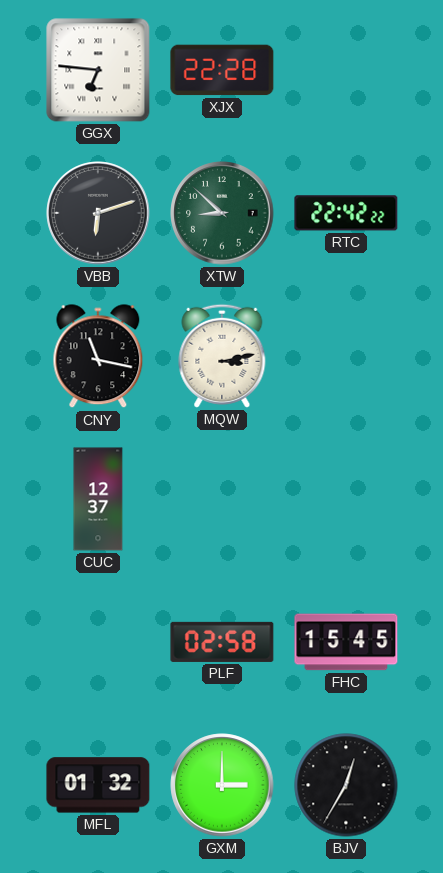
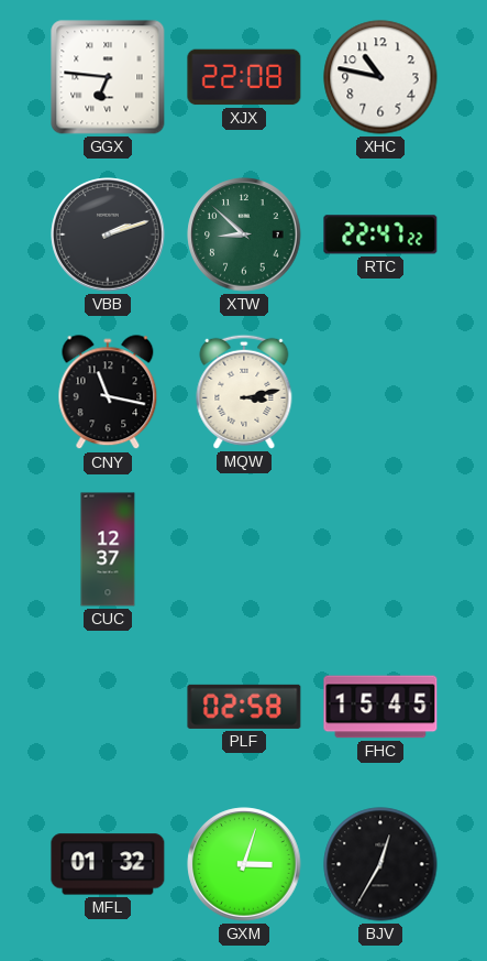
XJX: 22:28 -> 22:08 (244, 77)
XHC: none -> 10:47 (380, 77)
VBB: 6:12 -> 2:12 (108, 234)
RTC: 22:42 -> 22:47 (380, 234)
GXM: 3:00 -> 3:03 (244, 864)
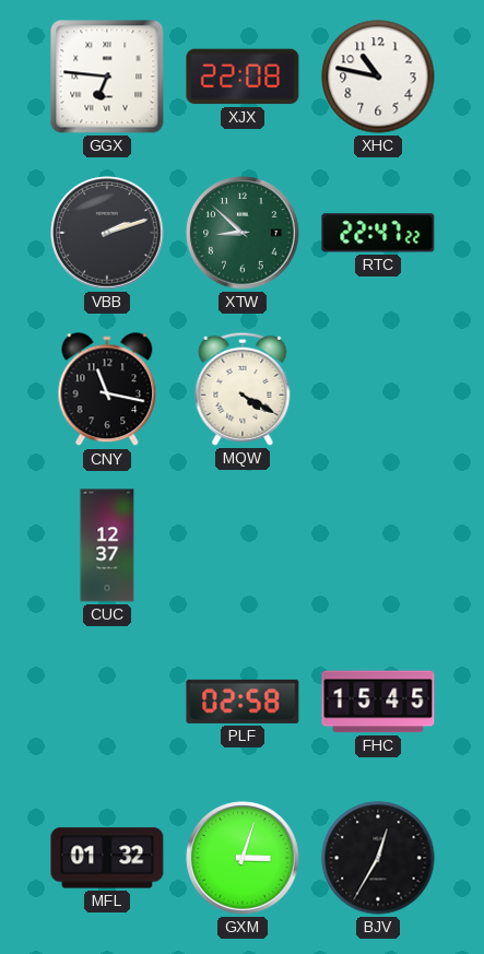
MQW: 3:13 -> 4:20 (243, 389)
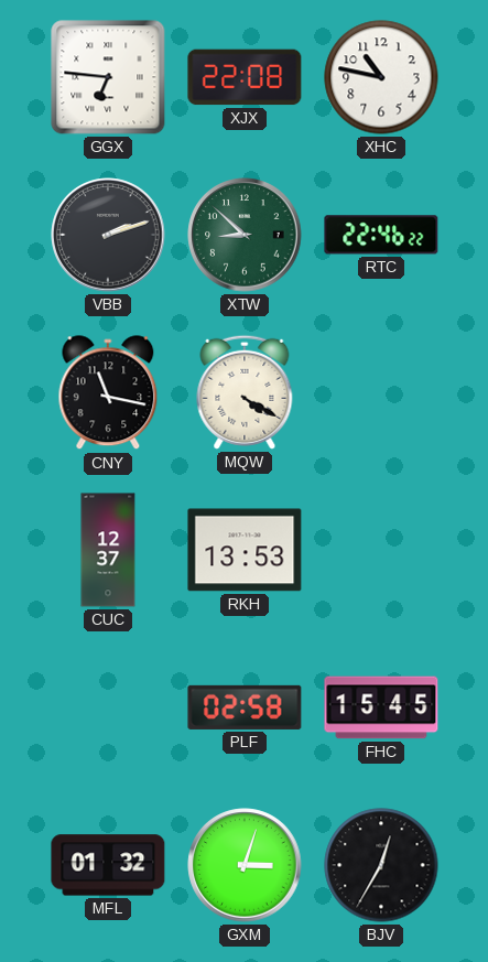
RTC: 22:47 -> 22:46 (381, 235)
RKH: none -> 13:53 (245, 550)
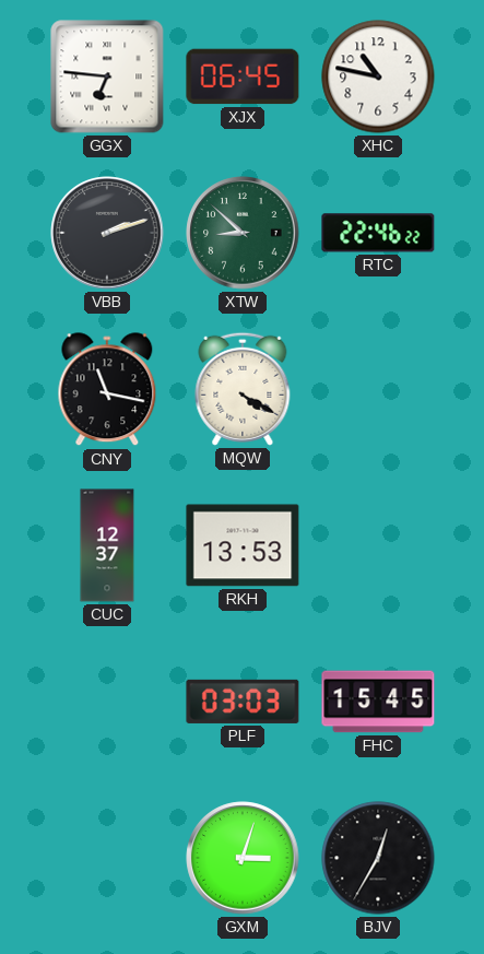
XJX: 22:08 -> 06:45 (243, 76)
PLF: 02:58 -> 03:03 (243, 702)
MFL: 01:32 -> none (108, 865)
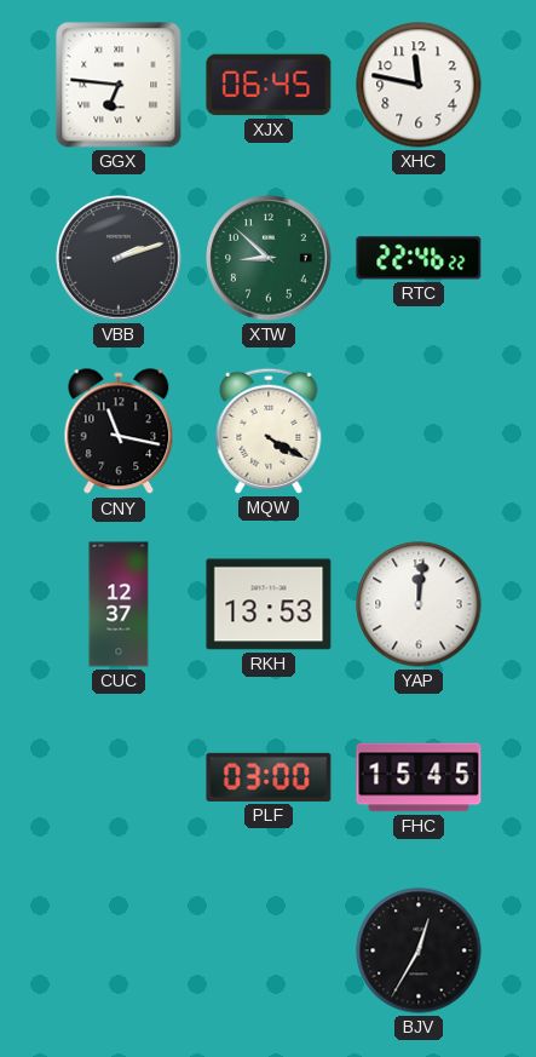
XHC: 10:47 -> 11:47 (419, 85)
YAP: none -> 12:01 (419, 604)
PLF: 03:03 -> 03:00 (269, 777)
GXM: 3:03 -> none (243, 858)
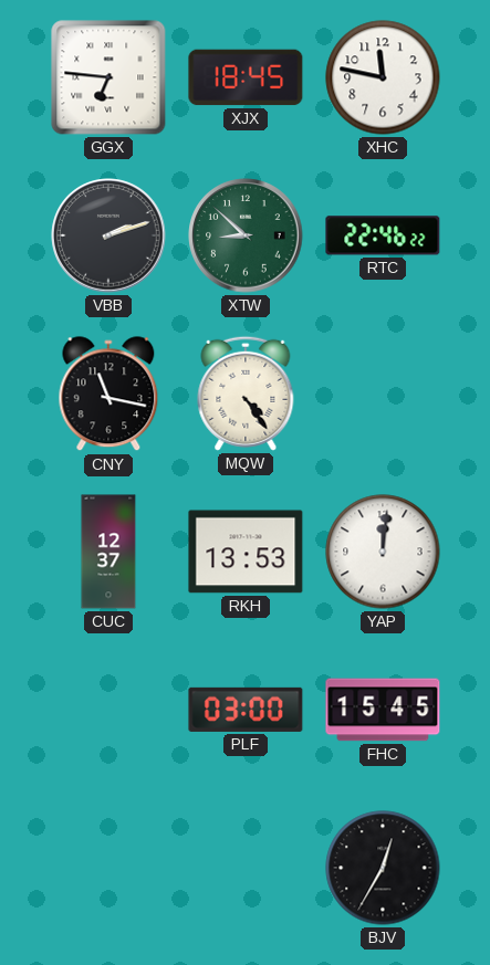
XJX: 06:45 -> 18:45 (246, 77)
MQW: 4:20 -> 4:24 (246, 394)
